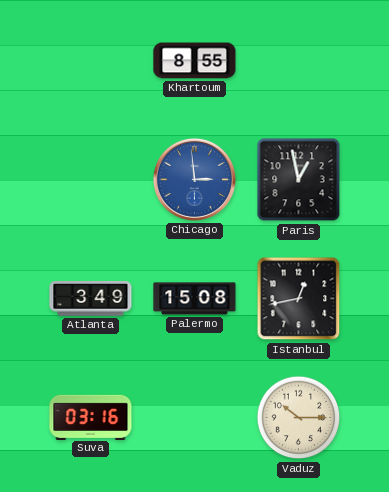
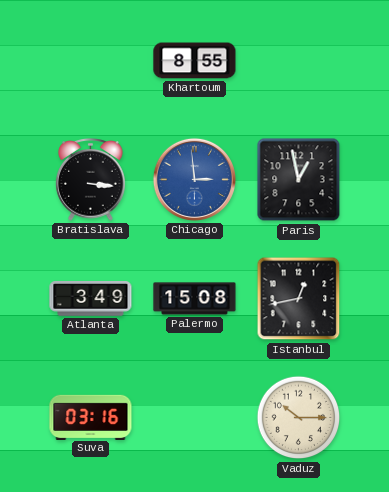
Bratislava: none -> 3:16 (91, 180)
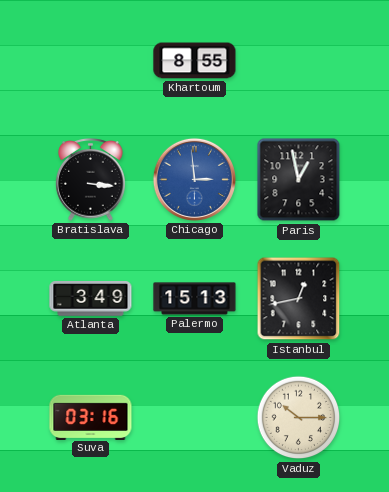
Palermo: 15:08 -> 15:13 (195, 299)
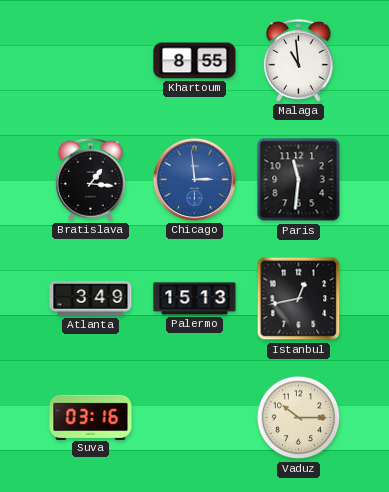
Malaga: none -> 10:59 (299, 61)
Bratislava: 3:16 -> 1:16 (91, 180)
Paris: 12:58 -> 11:31 (299, 180)
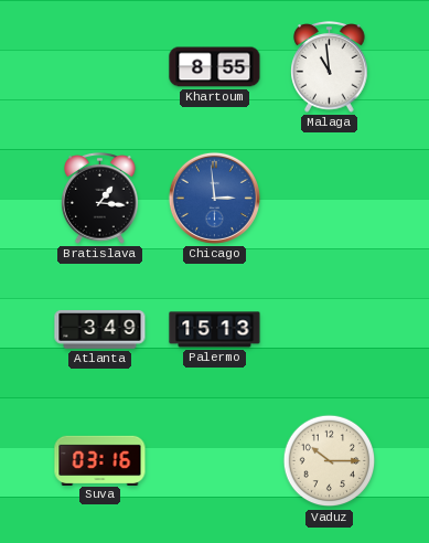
Paris: 11:31 -> none (299, 180)
Istanbul: 12:43 -> none (299, 299)
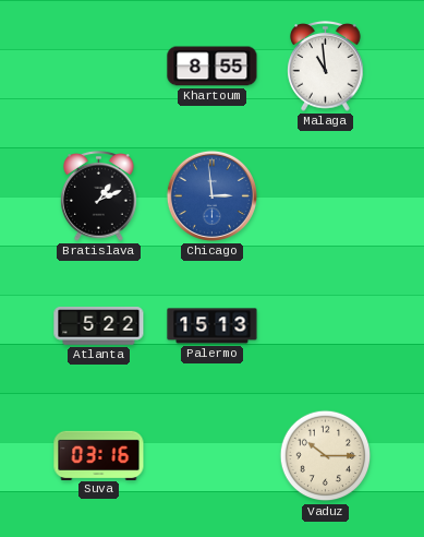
Bratislava: 1:16 -> 1:11 (99, 196)
Atlanta: 3:49 -> 5:22 (99, 326)
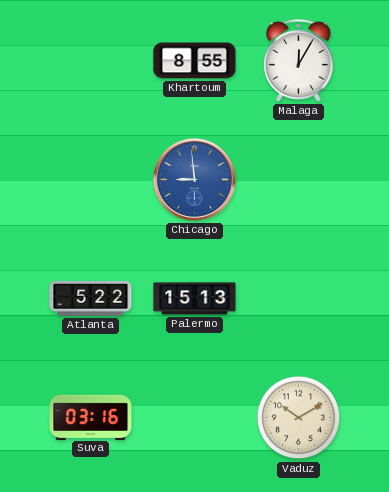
Malaga: 10:59 -> 12:05 (299, 61)
Bratislava: 1:11 -> none (99, 196)
Chicago: 2:59 -> 8:59 (194, 179)
Vaduz: 10:15 -> 10:10 (299, 418)
